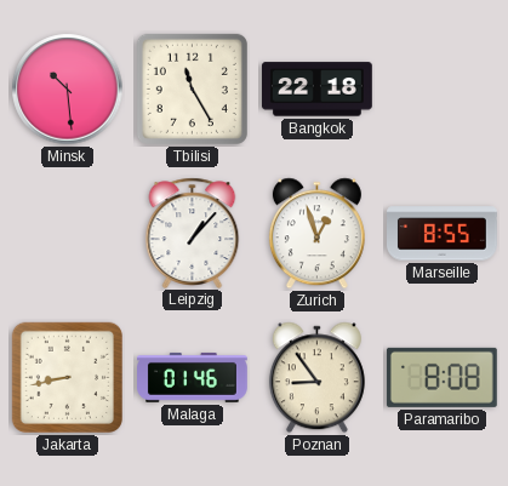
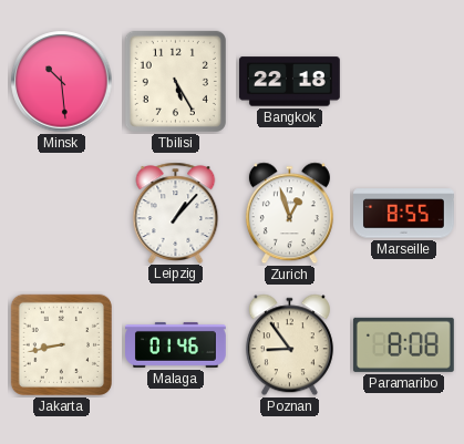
Tbilisi: 11:25 -> 5:25 (175, 81)
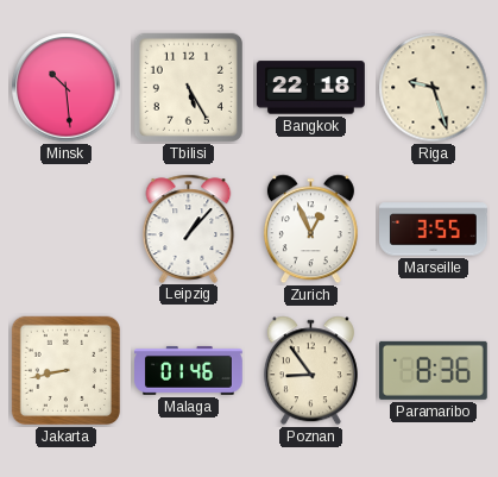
Riga: none -> 9:27 (434, 88)
Zurich: 12:57 -> 12:56 (310, 230)
Marseille: 8:55 -> 3:55 (434, 230)
Paramaribo: 8:08 -> 8:36 (433, 370)
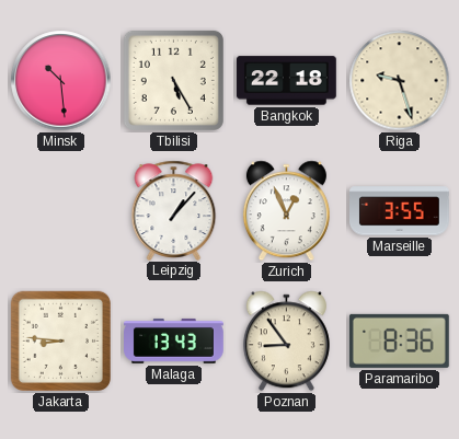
Jakarta: 8:43 -> 8:46 (60, 340)
Malaga: 01:46 -> 13:43 (174, 340)
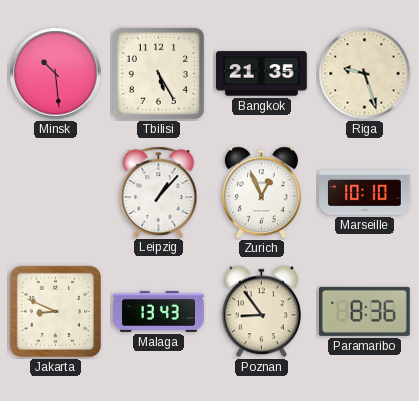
Bangkok: 22:18 -> 21:35 (261, 74)
Marseille: 3:55 -> 10:10 (365, 193)
Jakarta: 8:46 -> 8:49 (55, 311)
